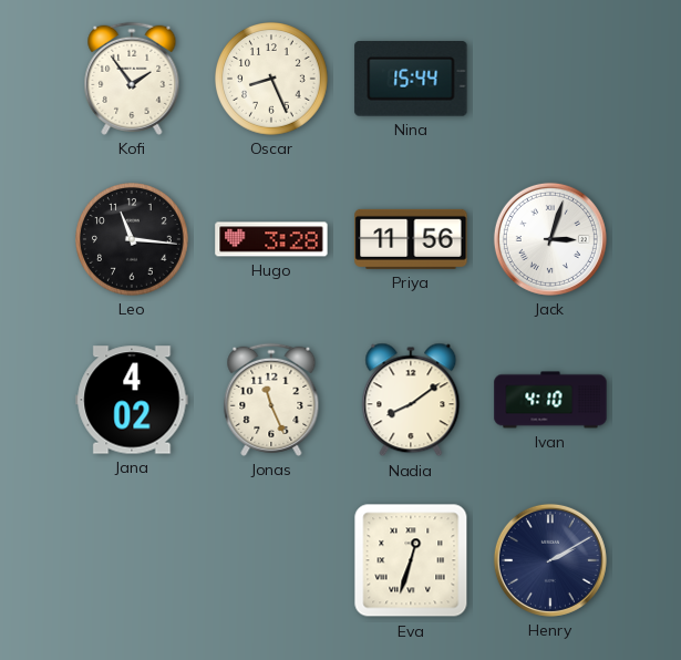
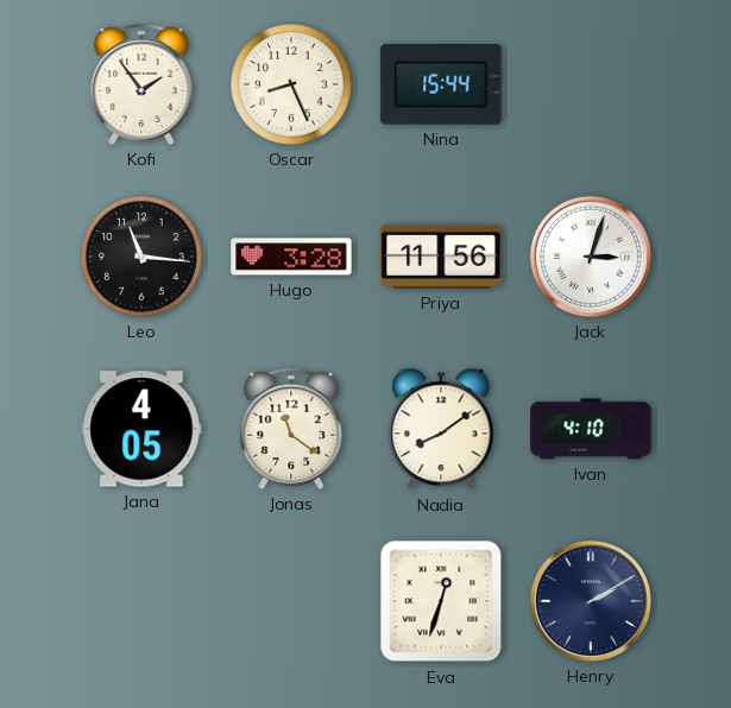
Jana: 4:02 -> 4:05 (141, 429)
Jonas: 11:26 -> 11:21 (291, 429)
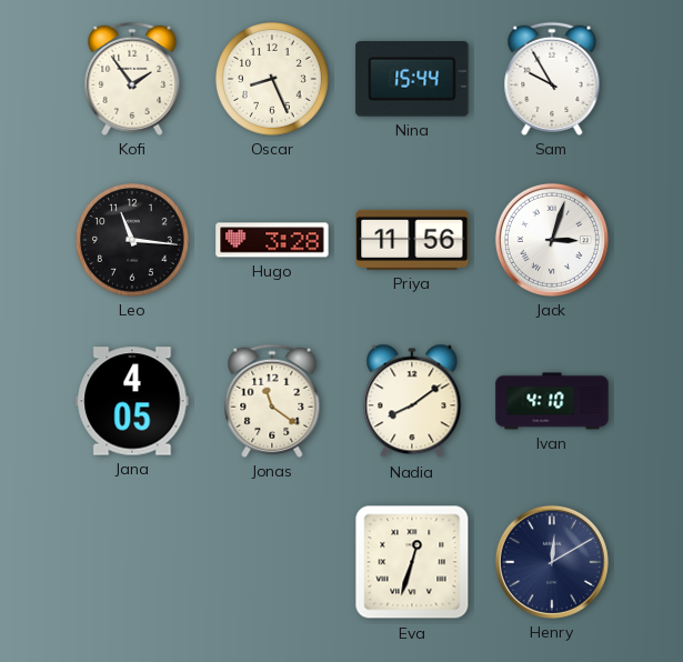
Sam: none -> 9:55 (552, 79)
Henry: 2:10 -> 12:10 (552, 562)
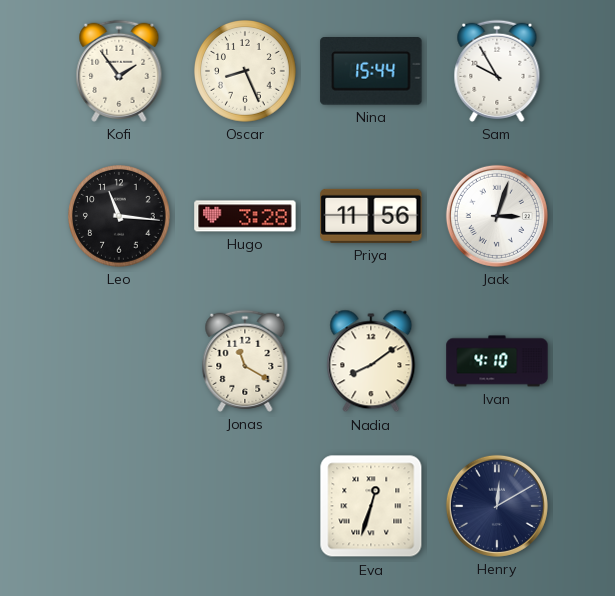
Jana: 4:05 -> none (132, 401)
Jonas: 11:21 -> 11:20 (245, 361)
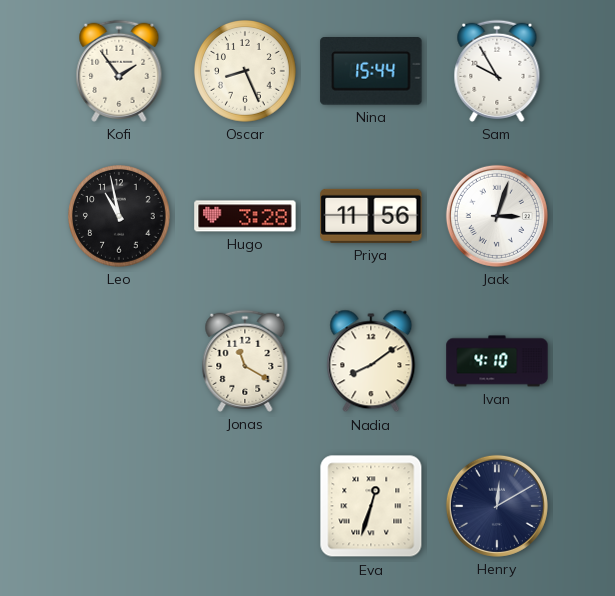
Leo: 11:16 -> 10:58 (120, 217)
